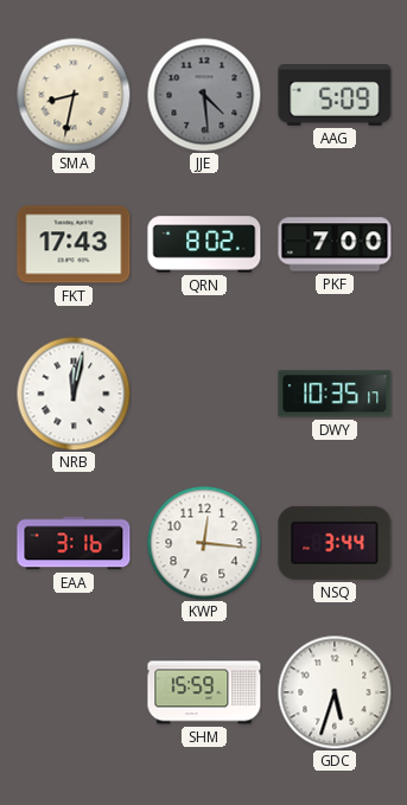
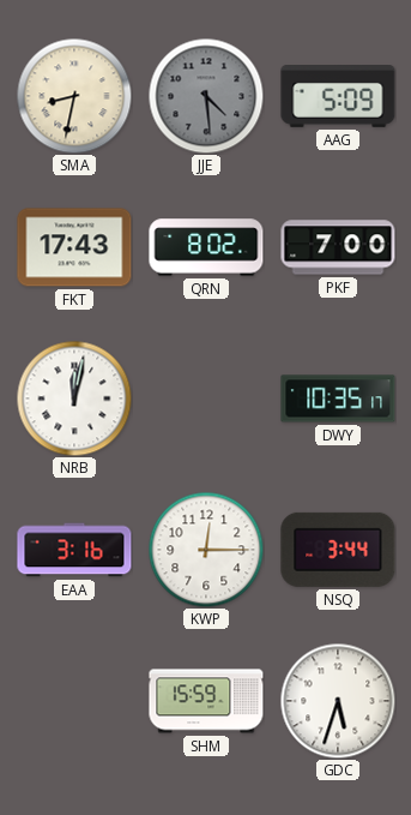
KWP: 12:16 -> 12:15 (206, 550)
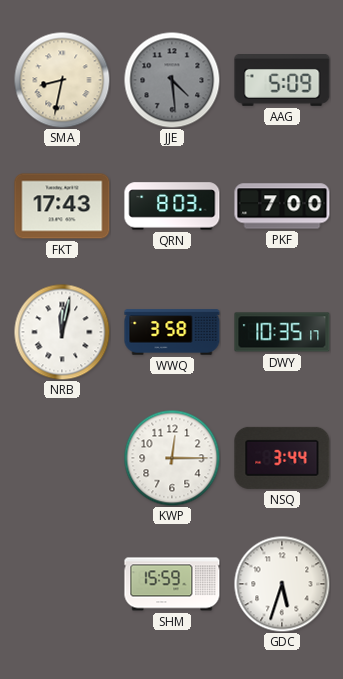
QRN: 8:02 -> 8:03 (172, 206)
WWQ: none -> 3:58 (172, 332)
EAA: 3:16 -> none (74, 550)
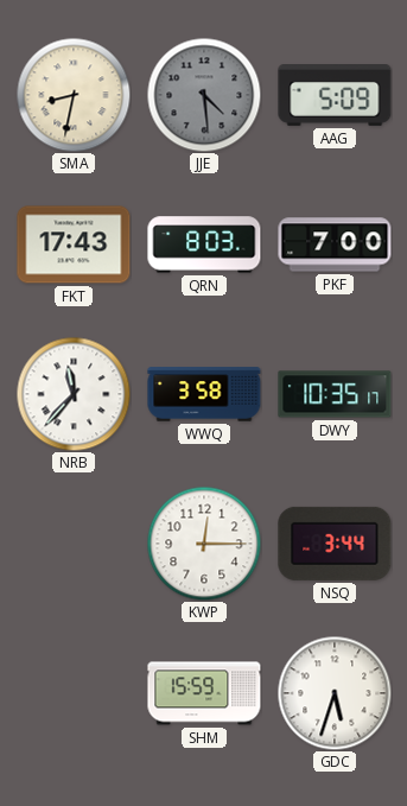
NRB: 12:02 -> 11:37 (74, 394)
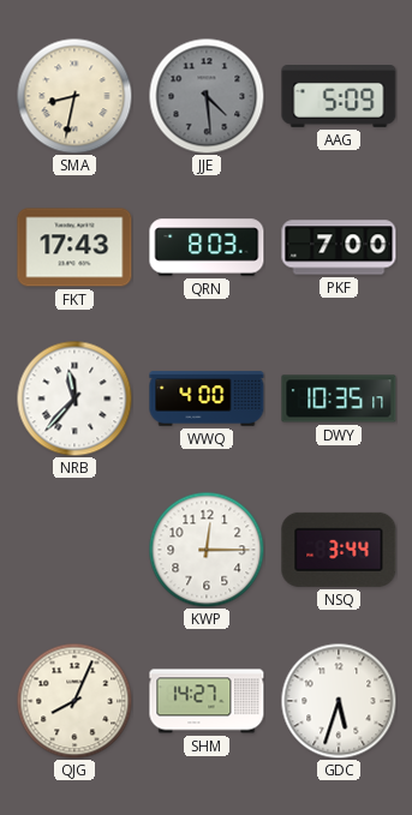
WWQ: 3:58 -> 4:00 (207, 398)
QJG: none -> 8:04 (74, 701)
SHM: 15:59 -> 14:27 (207, 701)
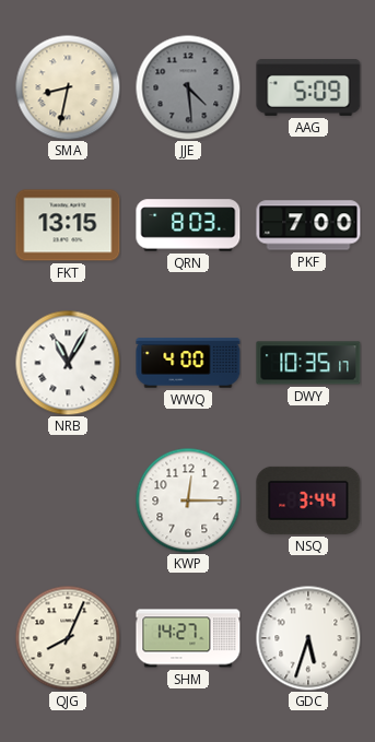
FKT: 17:43 -> 13:15 (68, 225)
NRB: 11:37 -> 11:05 (68, 363)
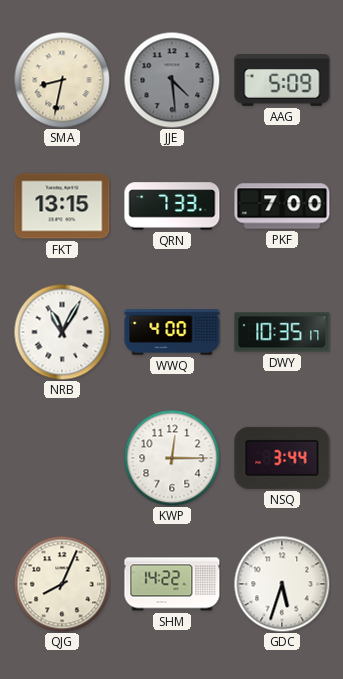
QRN: 8:03 -> 7:33 (172, 206)
SHM: 14:27 -> 14:22 (172, 584)
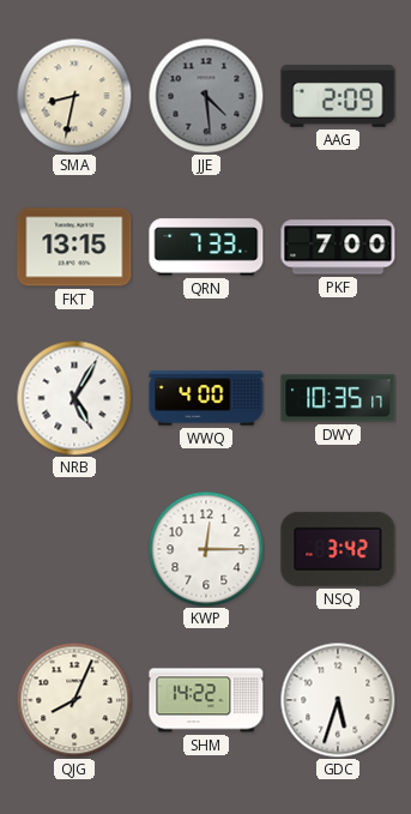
AAG: 5:09 -> 2:09 (338, 97)
NRB: 11:05 -> 5:05 (74, 398)
NSQ: 3:44 -> 3:42 (338, 549)
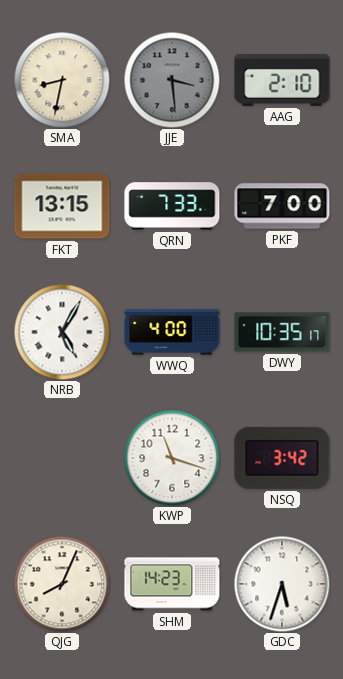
JJE: 4:29 -> 3:29 (172, 80)
AAG: 2:09 -> 2:10 (282, 81)
KWP: 12:15 -> 11:18 (172, 458)
SHM: 14:22 -> 14:23 (172, 584)
